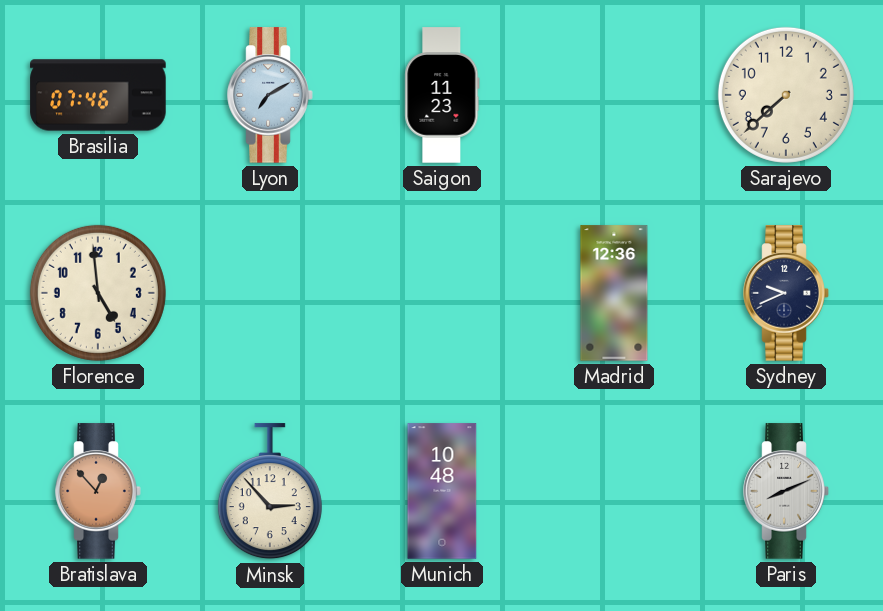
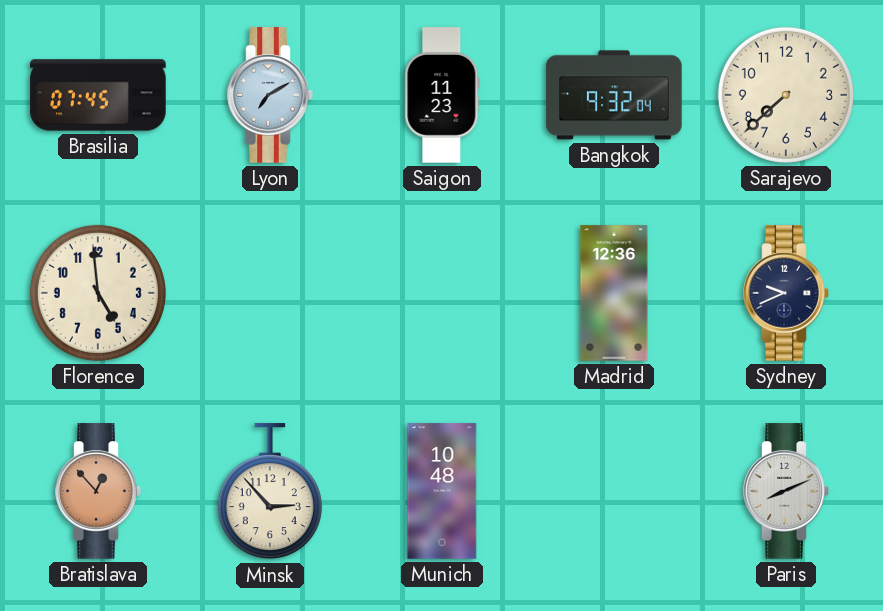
Brasilia: 07:46 -> 07:45 (98, 95)
Bangkok: none -> 9:32 (614, 95)
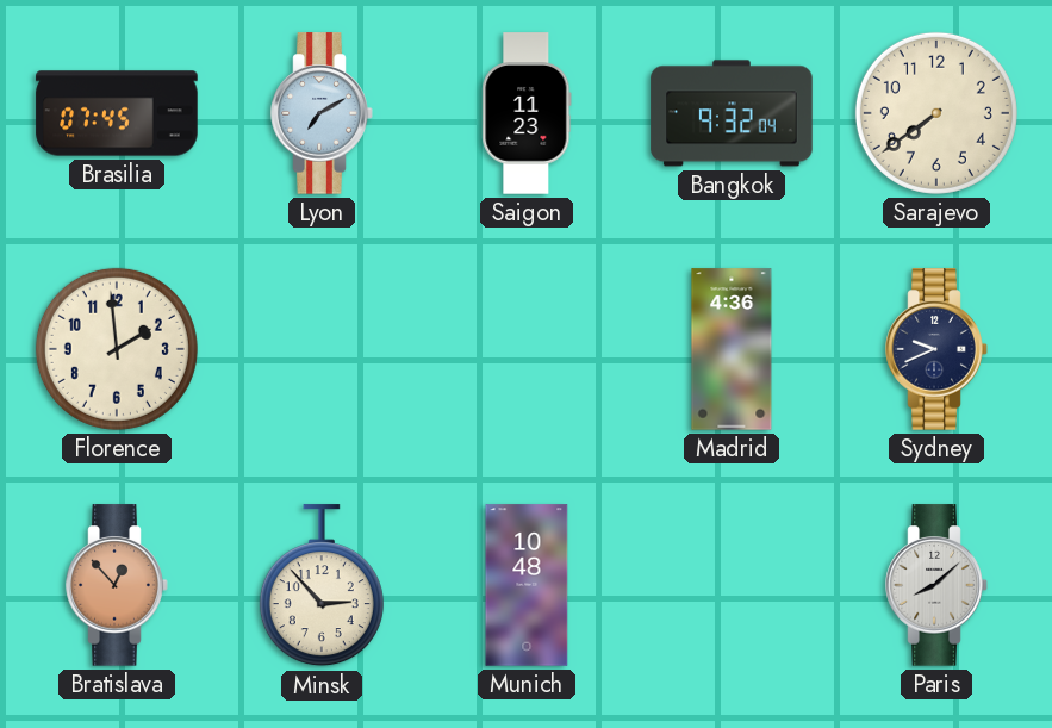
Sarajevo: 7:38 -> 7:39 (936, 113)
Florence: 4:59 -> 1:59 (117, 349)
Madrid: 12:36 -> 4:36 (732, 349)
Paris: 8:11 -> 8:08 (936, 585)
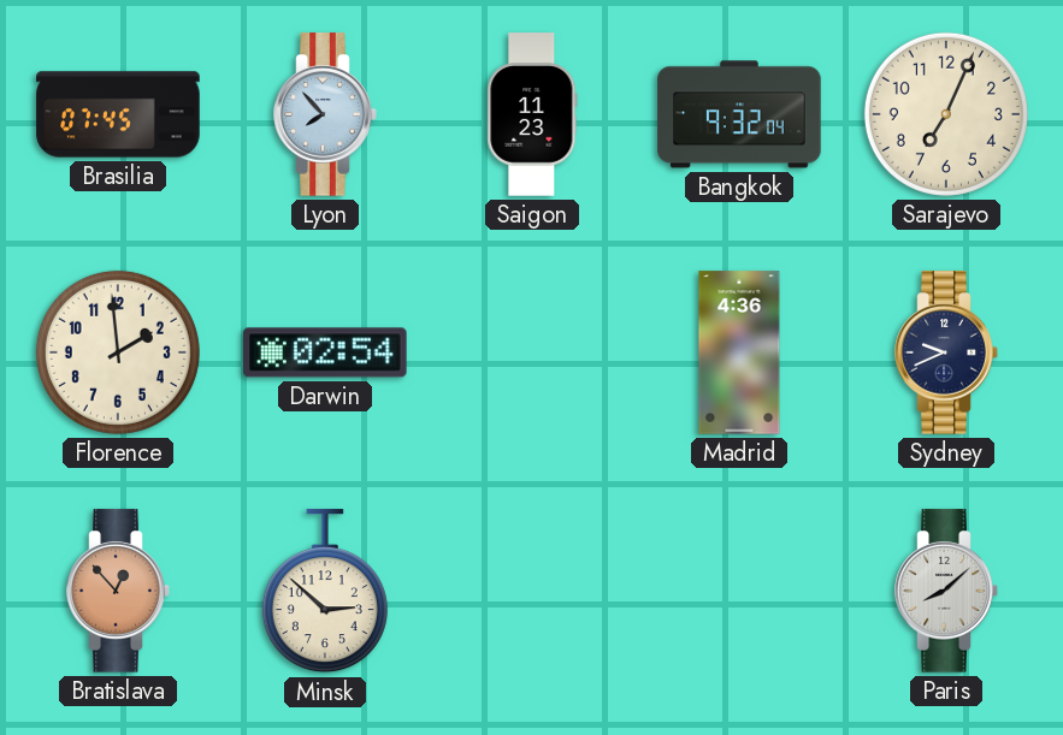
Lyon: 7:10 -> 7:53 (325, 114)
Sarajevo: 7:39 -> 7:04 (946, 114)
Darwin: none -> 02:54 (325, 352)
Minsk: 2:53 -> 2:52 (325, 592)
Munich: 10:48 -> none (527, 585)
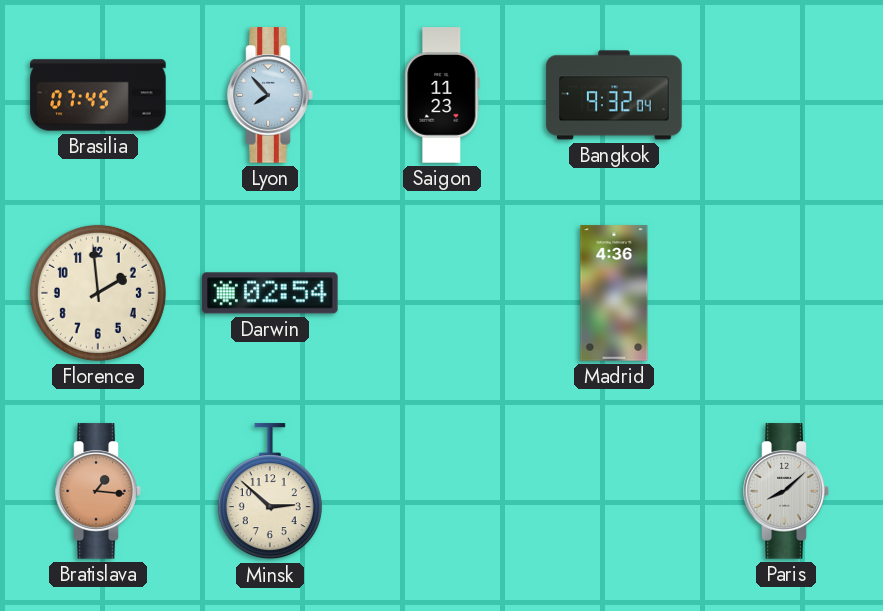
Sarajevo: 7:04 -> none (946, 114)
Sydney: 9:41 -> none (946, 352)
Bratislava: 12:53 -> 1:16 (98, 491)
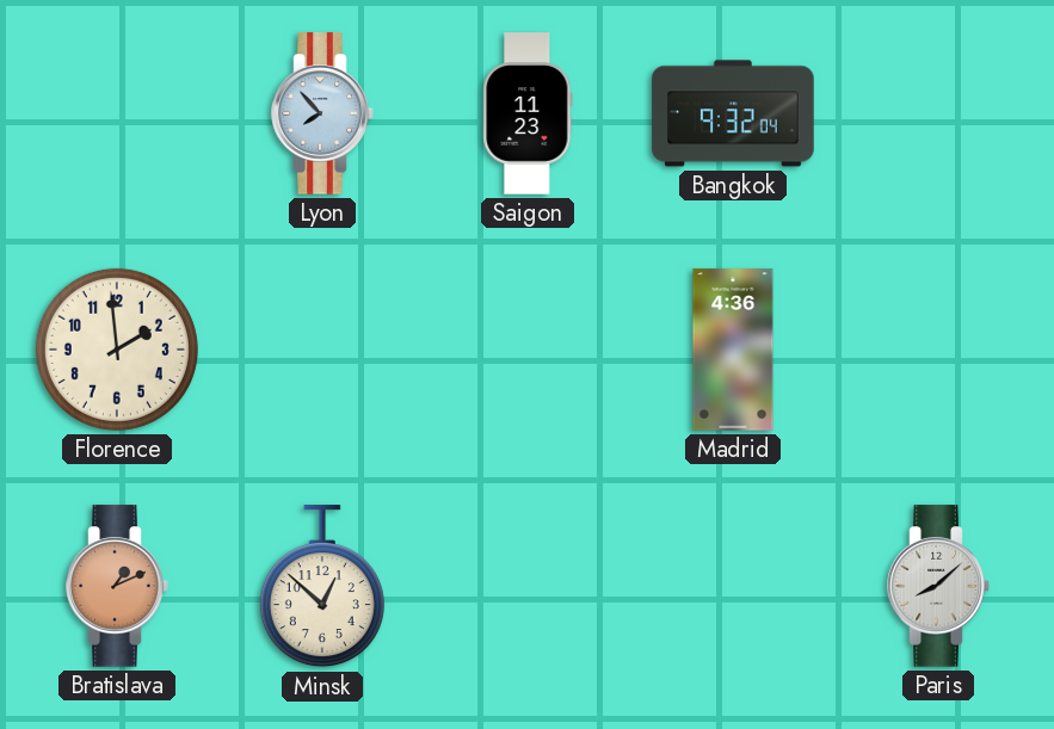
Brasilia: 07:45 -> none (98, 95)
Darwin: 02:54 -> none (270, 293)
Bratislava: 1:16 -> 1:11 (117, 586)
Minsk: 2:52 -> 12:52 (322, 587)
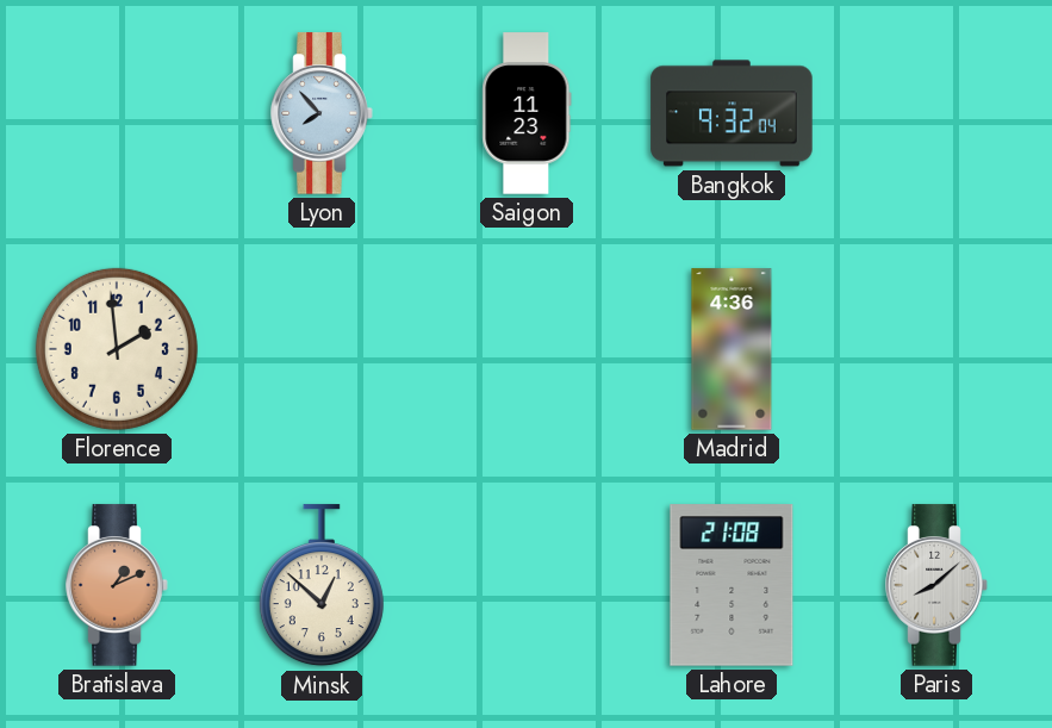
Lahore: none -> 21:08 (732, 585)
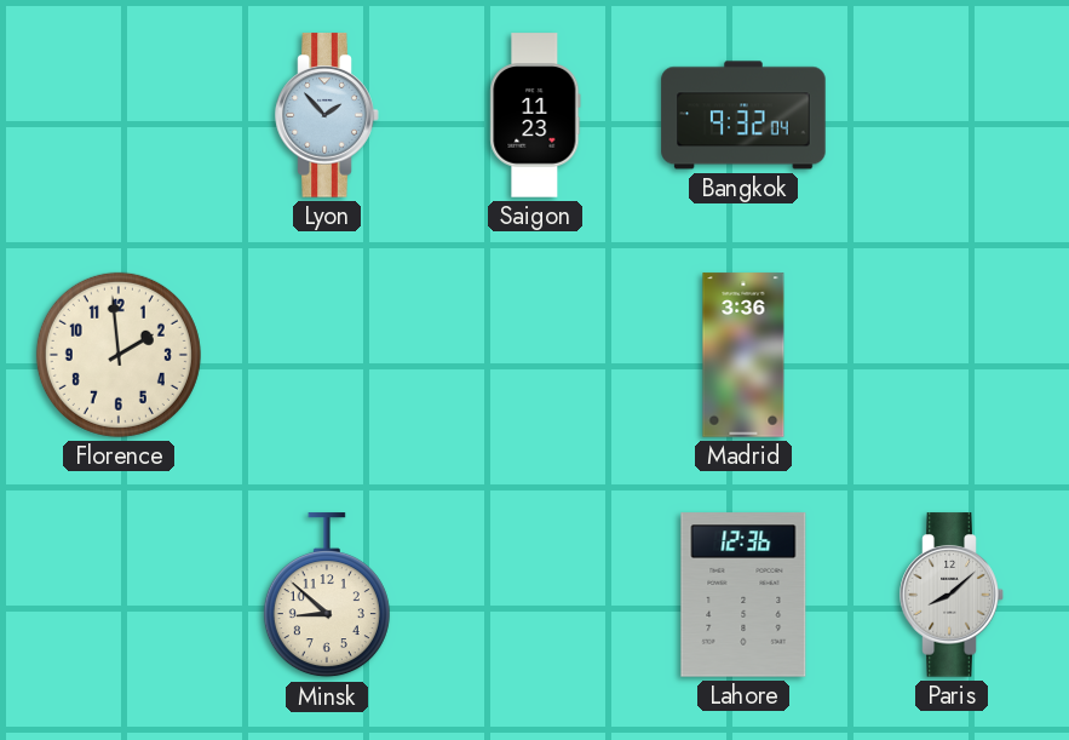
Lyon: 7:53 -> 1:53 (327, 115)
Madrid: 4:36 -> 3:36 (743, 355)
Bratislava: 1:11 -> none (117, 585)
Minsk: 12:52 -> 8:52 (327, 596)
Lahore: 21:08 -> 12:36 (743, 595)
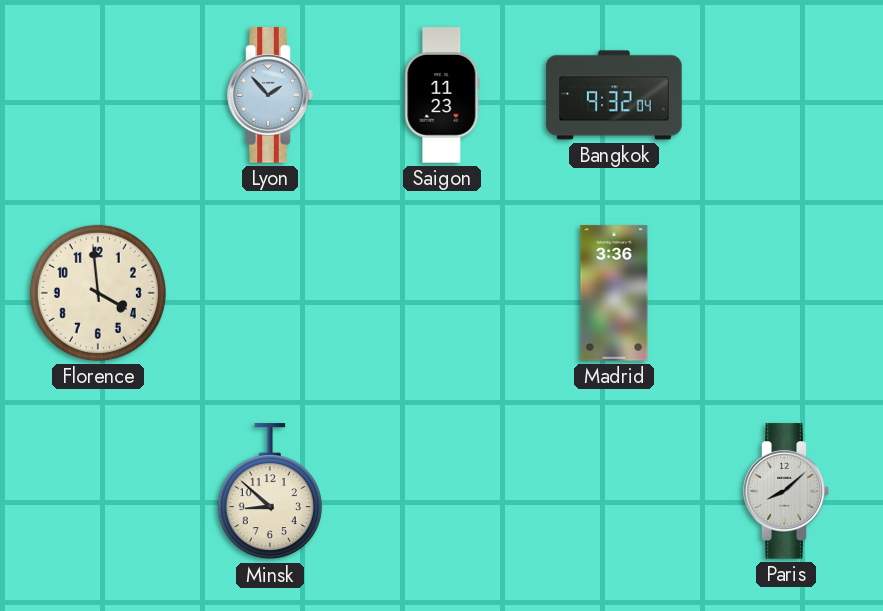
Florence: 1:59 -> 3:59 (98, 293)
Lahore: 12:36 -> none (743, 595)
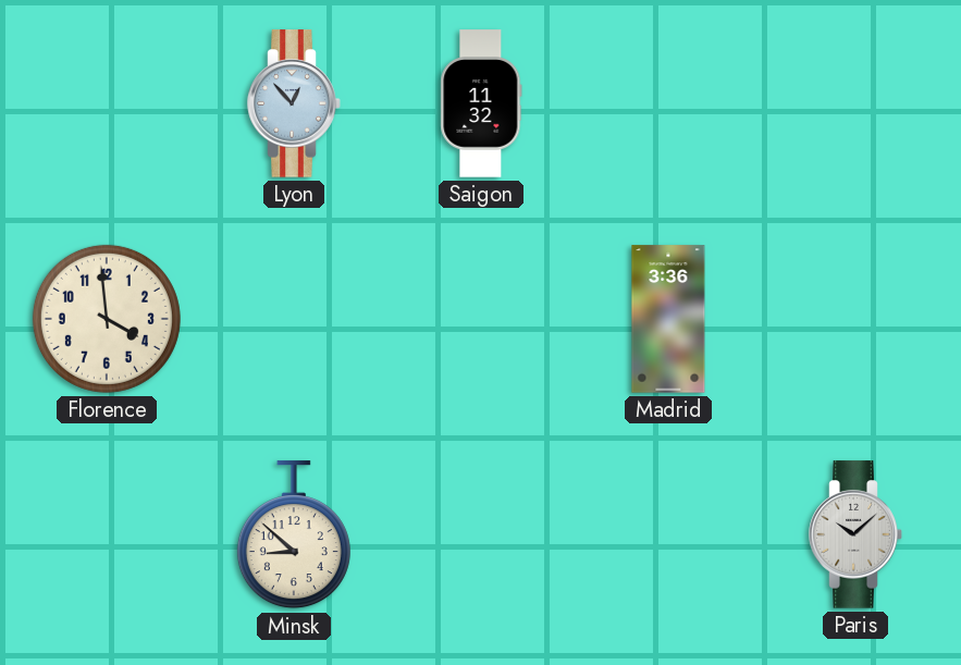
Lyon: 1:53 -> 12:53 (294, 103)
Saigon: 11:23 -> 11:32 (481, 103)
Bangkok: 9:32 -> none (614, 95)
Paris: 8:08 -> 10:08 (855, 534)
